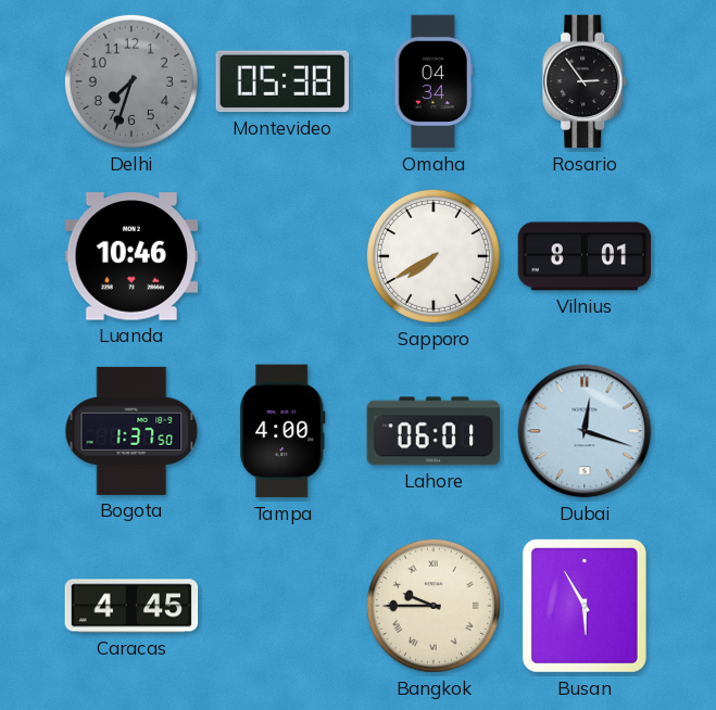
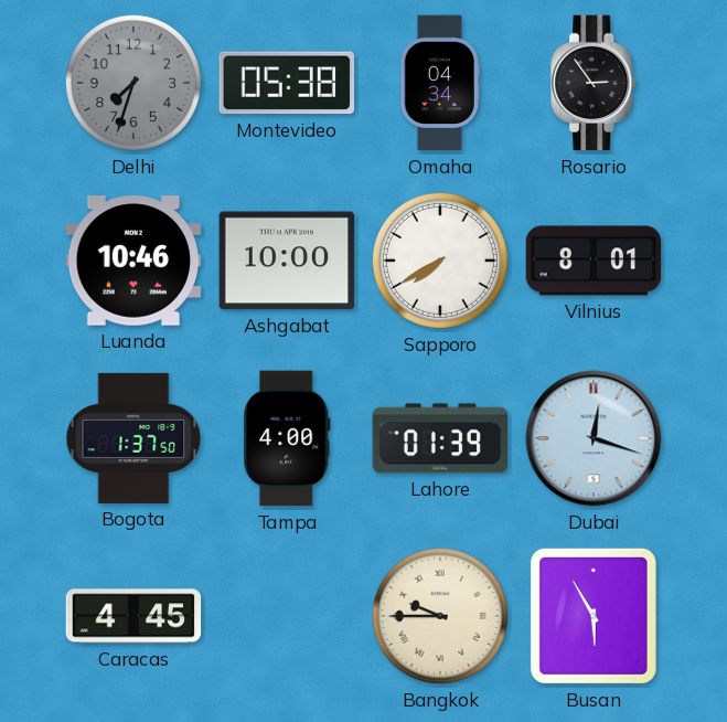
Ashgabat: none -> 10:00 (287, 261)
Lahore: 06:01 -> 01:39 (440, 438)
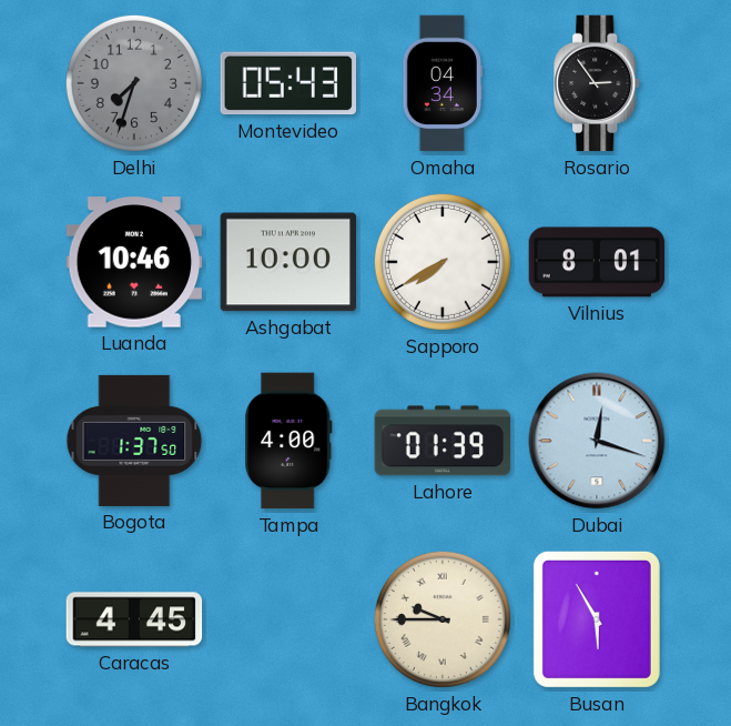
Montevideo: 05:38 -> 05:43 (287, 83)
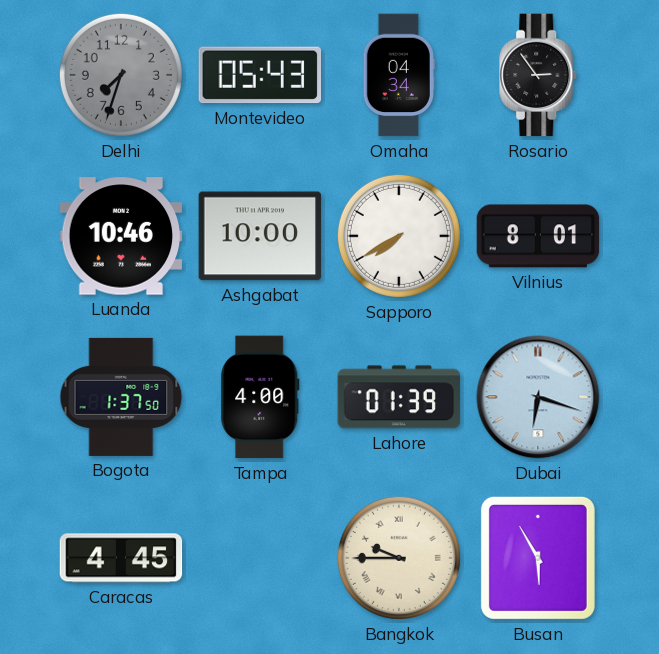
Dubai: 12:18 -> 6:18 (538, 397)
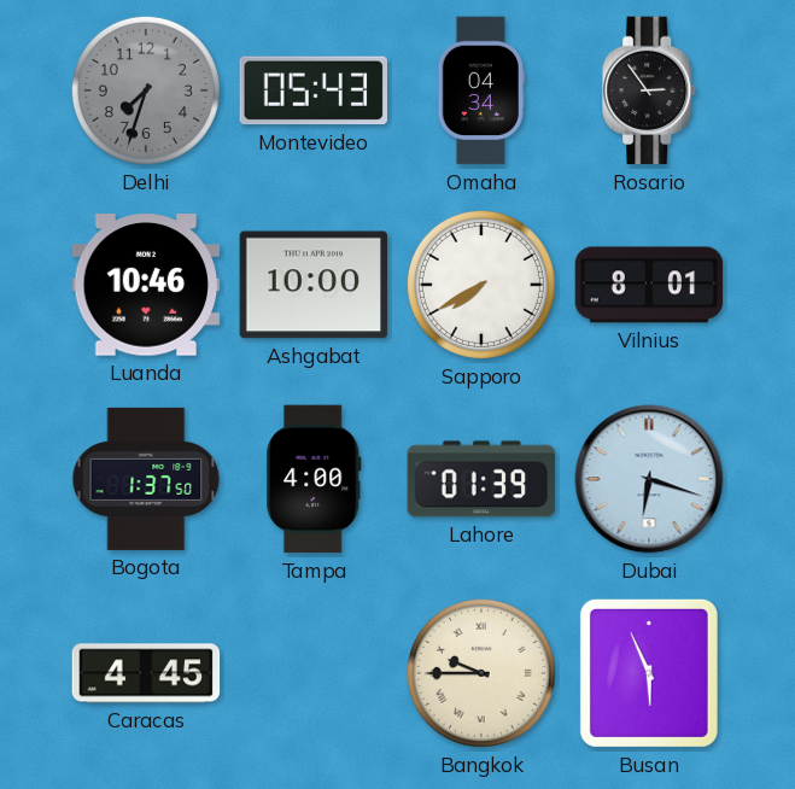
Busan: 5:55 -> 5:56 (649, 673)
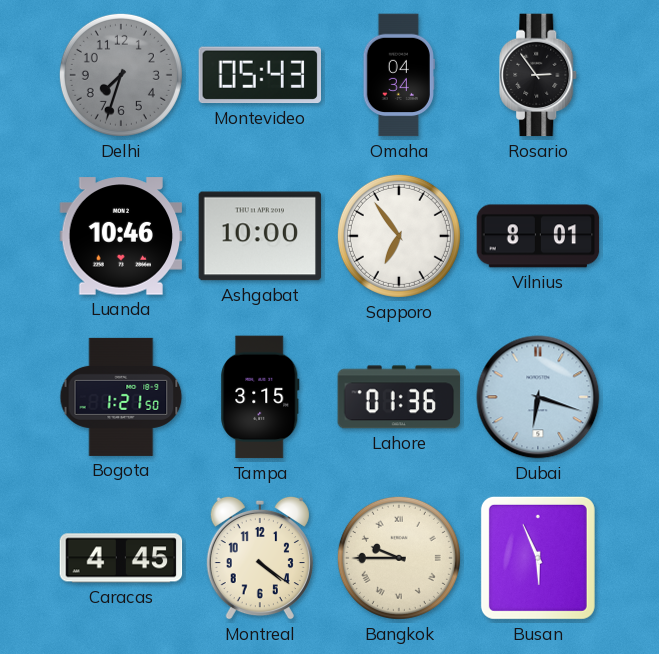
Sapporo: 7:40 -> 6:54 (399, 236)
Bogota: 1:37 -> 1:21 (121, 397)
Tampa: 4:00 -> 3:15 (260, 397)
Lahore: 01:39 -> 01:36 (399, 397)
Montreal: none -> 4:21 (260, 558)
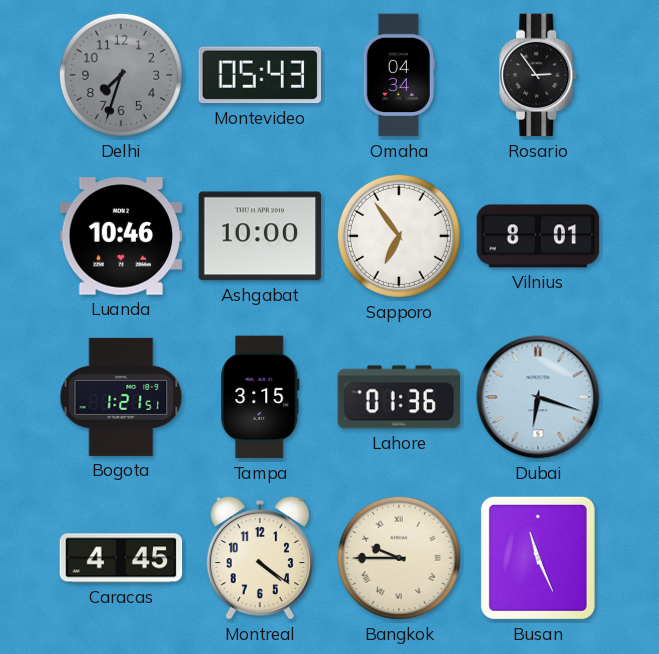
Bogota: 1:21:50 -> 1:21:51 (121, 397)
Busan: 5:56 -> 11:26 (538, 558)
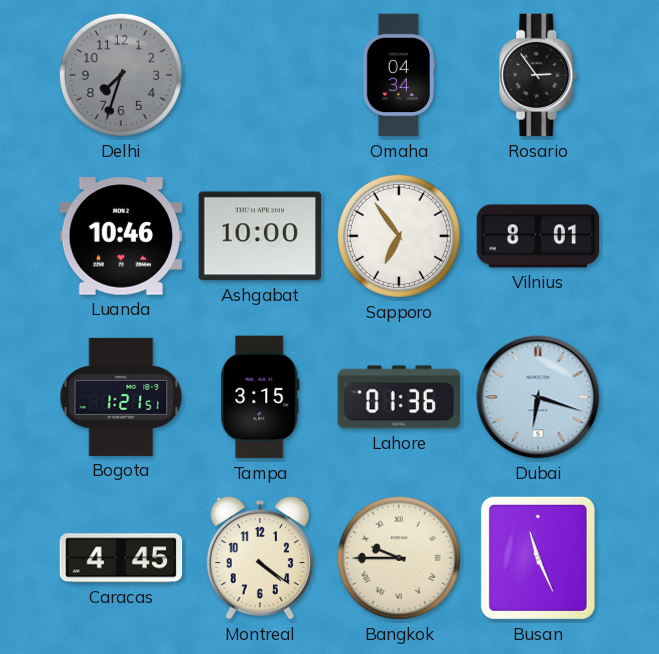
Montevideo: 05:43 -> none (259, 75)
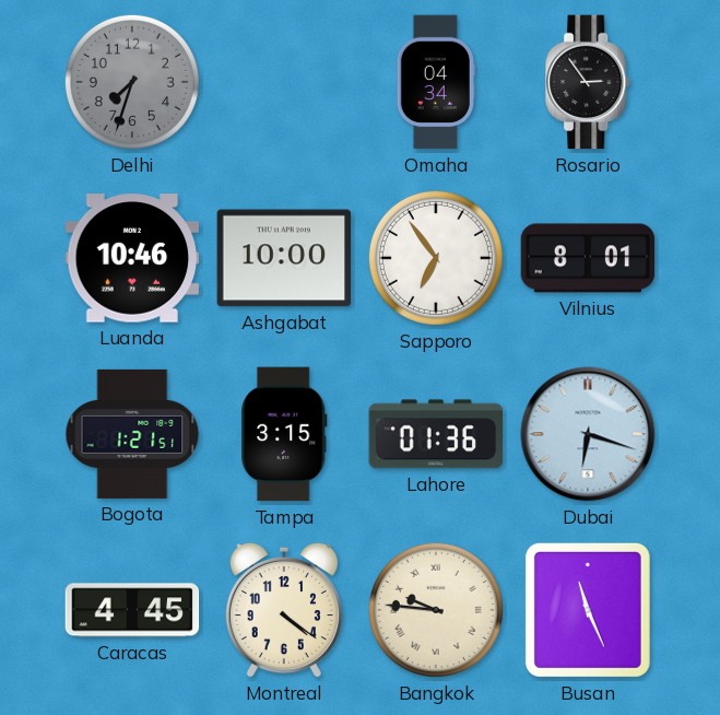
Bangkok: 9:45 -> 9:46 (436, 610)
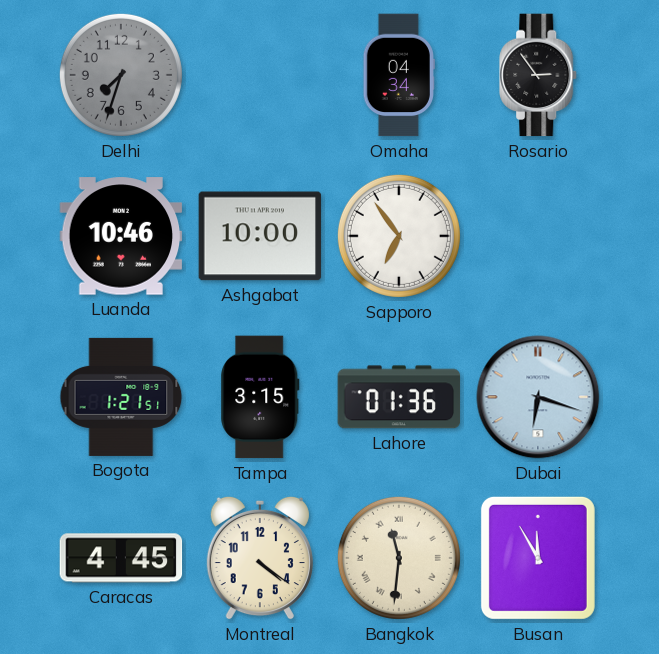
Vilnius: 8:01 -> none (588, 258)
Bangkok: 9:46 -> 11:31 (399, 558)
Busan: 11:26 -> 11:55 (538, 558)
